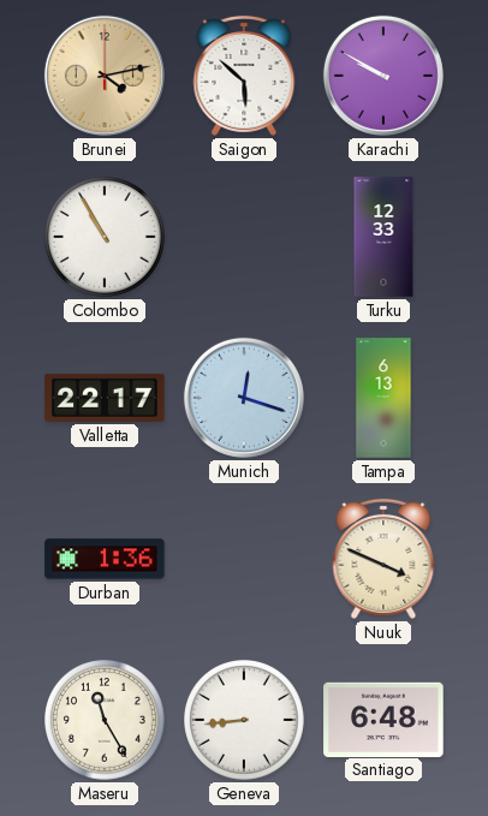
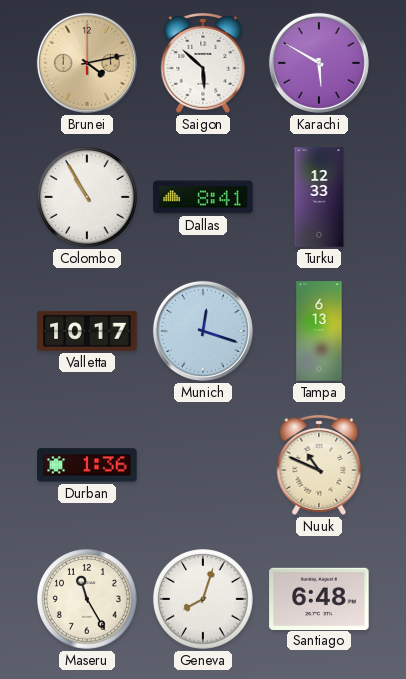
Karachi: 9:50 -> 5:50 (319, 63)
Dallas: none -> 8:41 (203, 197)
Valletta: 22:17 -> 10:17 (87, 331)
Nuuk: 3:49 -> 10:49 (319, 465)
Geneva: 8:44 -> 8:03 (204, 600)
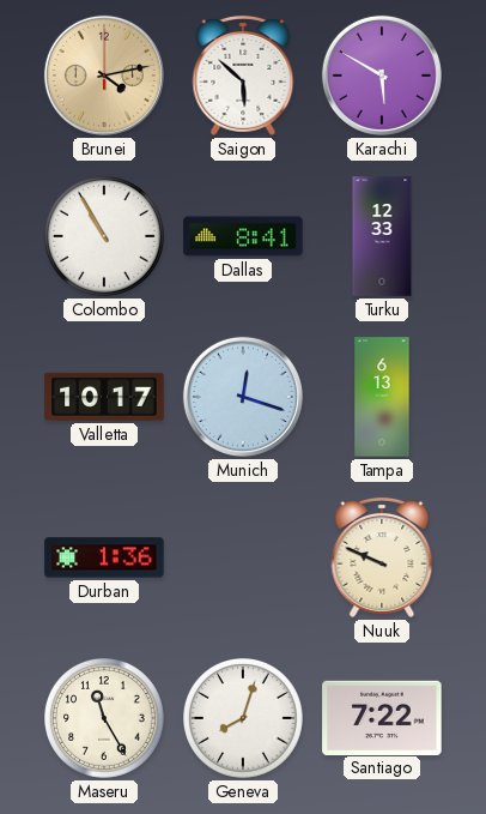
Nuuk: 10:49 -> 9:49 (382, 557)
Santiago: 6:48 -> 7:22 (382, 717)
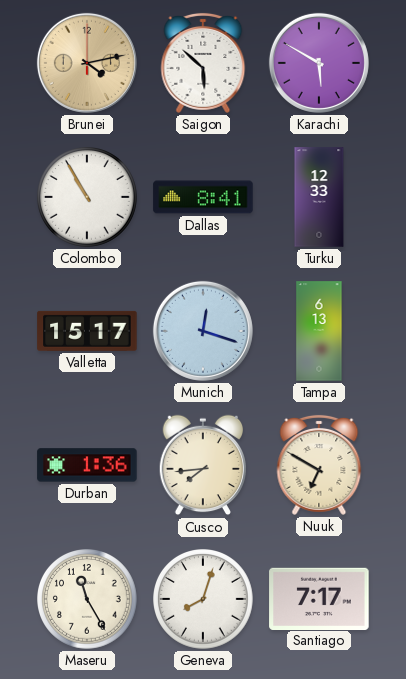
Valletta: 10:17 -> 15:17 (87, 331)
Cusco: none -> 7:44 (203, 465)
Nuuk: 9:49 -> 6:50 (319, 465)
Santiago: 7:22 -> 7:17 (319, 598)
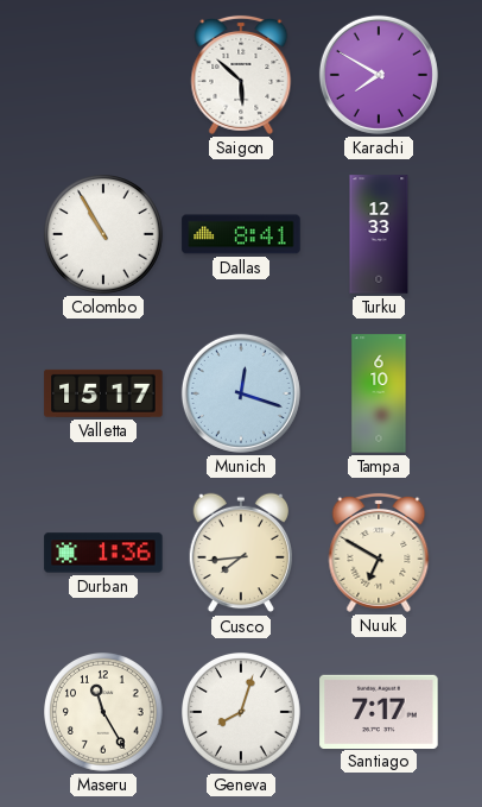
Brunei: 4:13 -> none (87, 63)
Karachi: 5:50 -> 7:50 (379, 75)
Tampa: 6:13 -> 6:10 (379, 393)
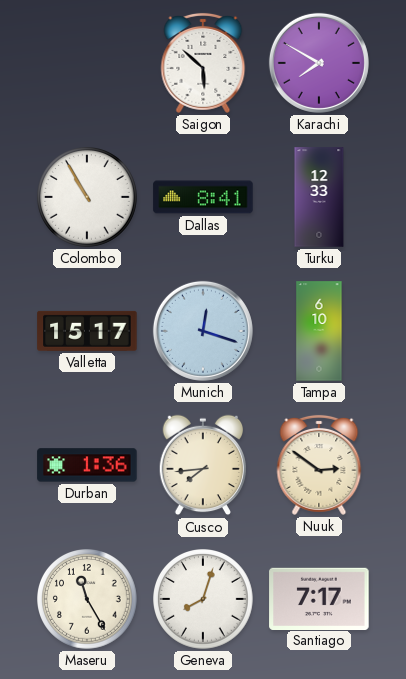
Nuuk: 6:50 -> 2:51 (319, 465)
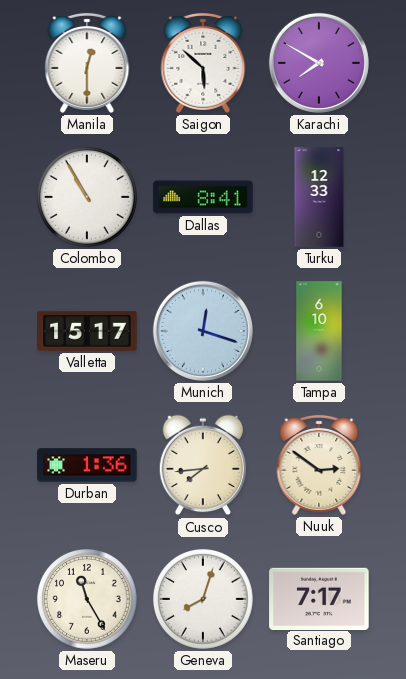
Manila: none -> 12:30 (87, 63)
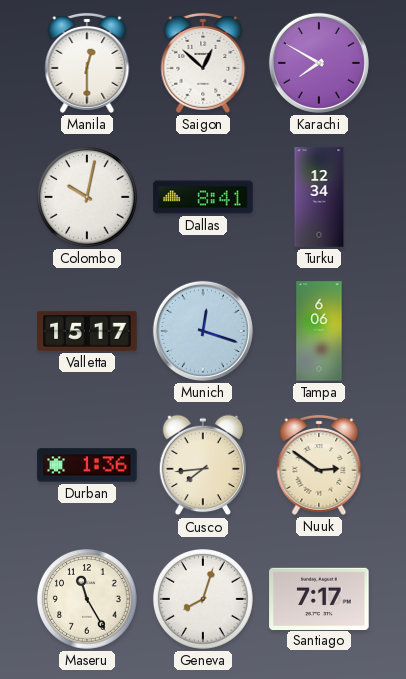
Saigon: 5:52 -> 12:52 (203, 63)
Colombo: 10:55 -> 10:02 (88, 198)
Turku: 12:33 -> 12:34 (319, 197)
Tampa: 6:10 -> 6:06 (319, 331)
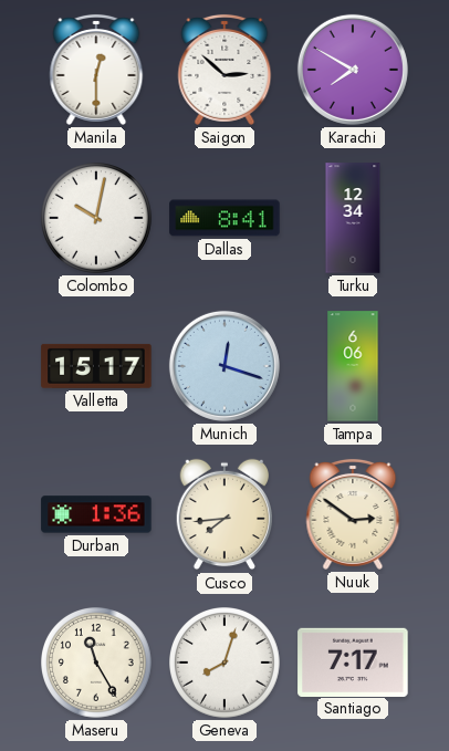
Saigon: 12:52 -> 2:52 (224, 70)
